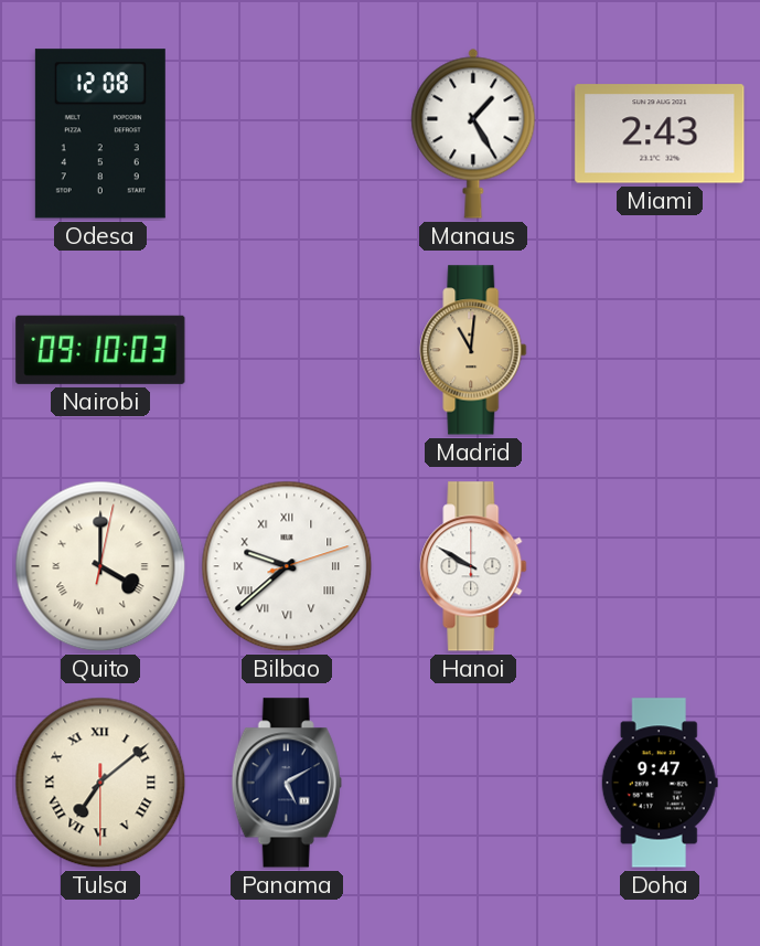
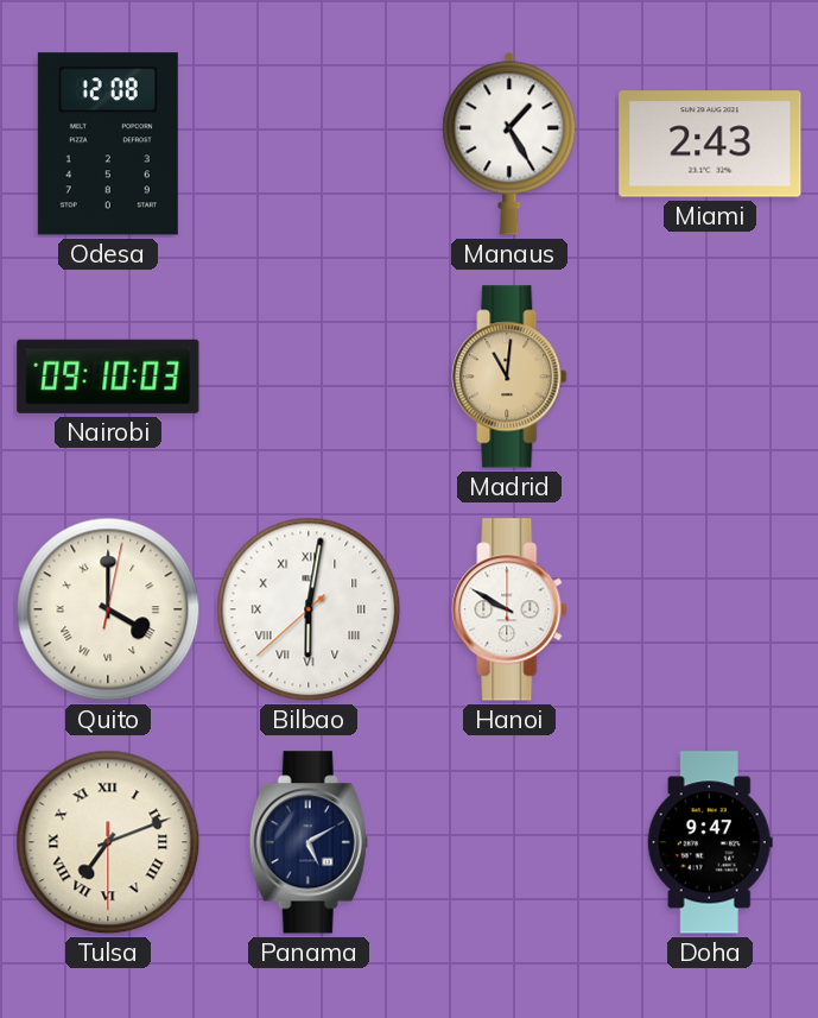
Bilbao: 9:38 -> 6:01 (309, 609)
Tulsa: 7:08 -> 7:11 (108, 842)
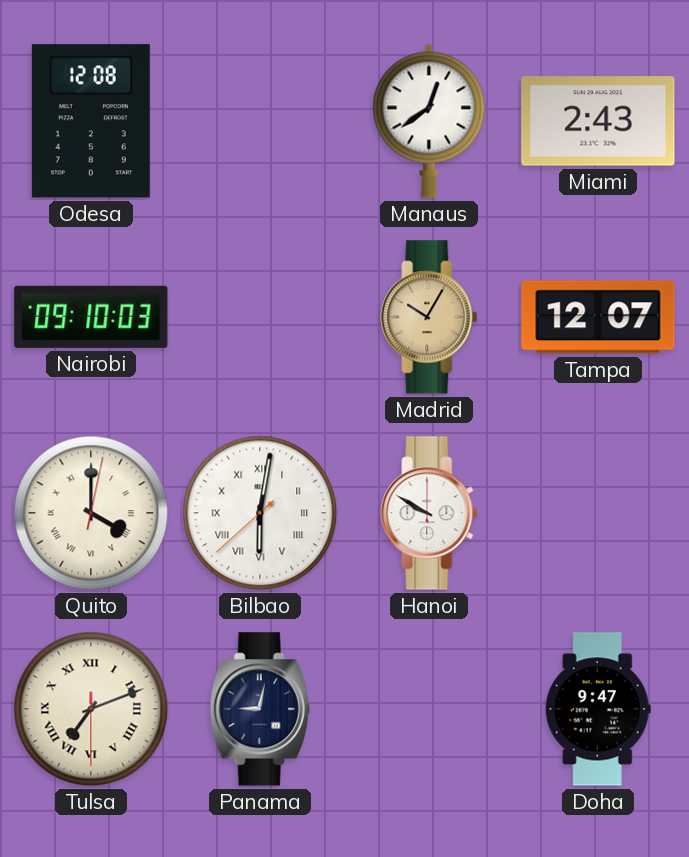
Manaus: 1:25 -> 12:39 (429, 121)
Madrid: 11:01 -> 10:05 (429, 317)
Tampa: none -> 12:07 (598, 317)
Panama: 5:10 -> 9:02 (260, 709)
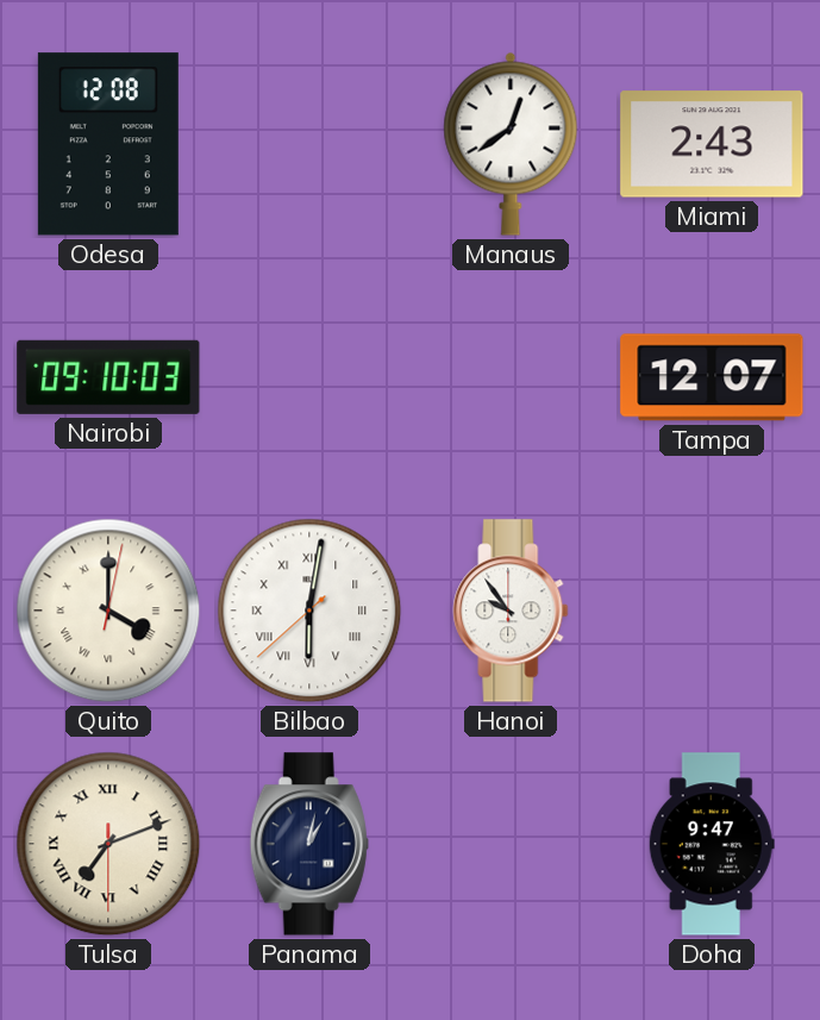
Madrid: 10:05 -> none (429, 317)
Hanoi: 9:50 -> 9:54 (511, 611)
Panama: 9:02 -> 1:02 (309, 844)
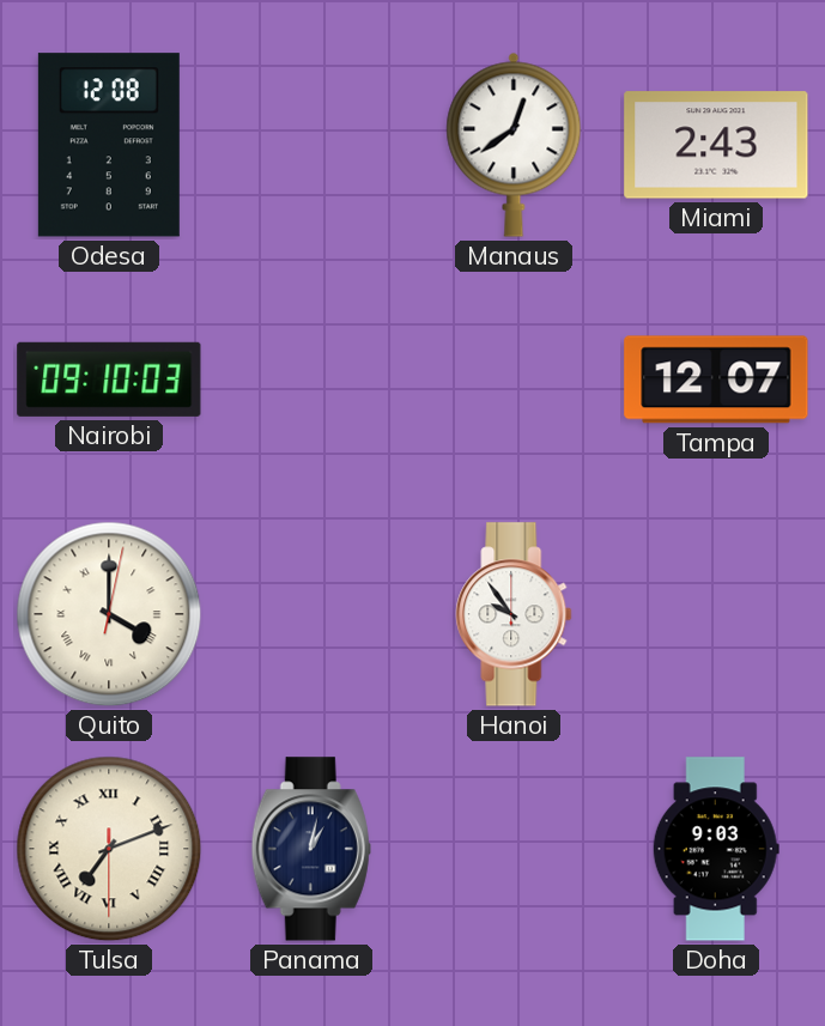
Bilbao: 6:01 -> none (309, 611)
Doha: 9:47 -> 9:03 (716, 849)
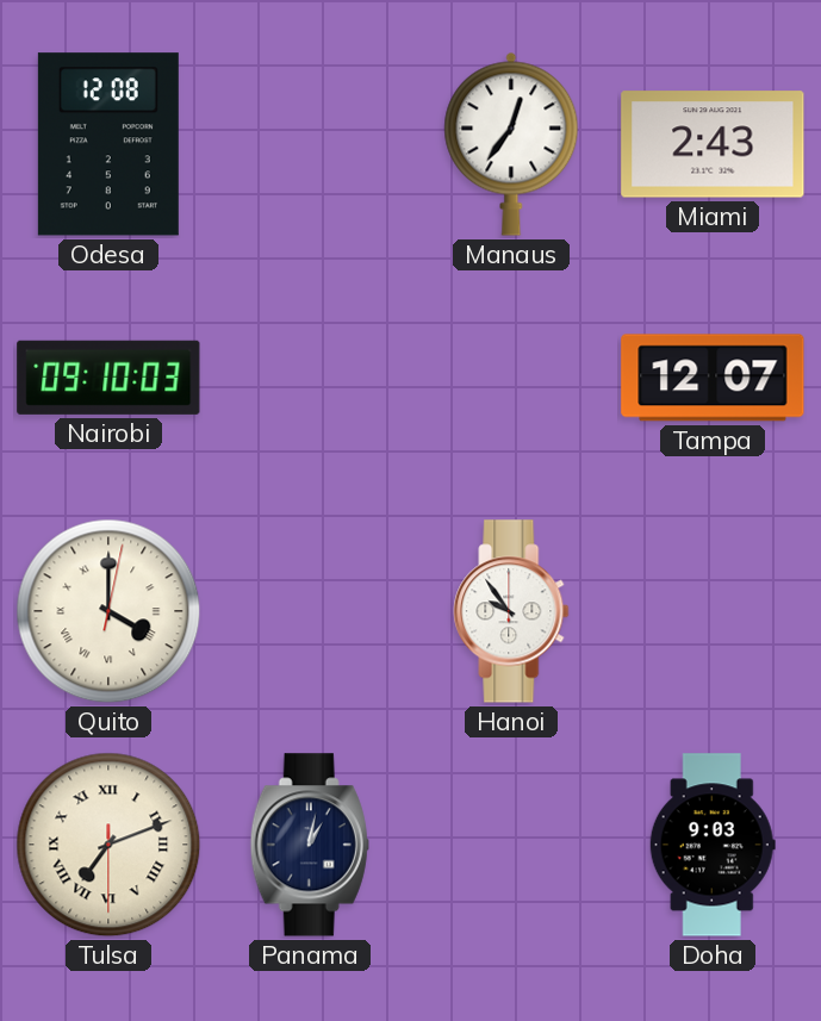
Manaus: 12:39 -> 12:36 (511, 144)
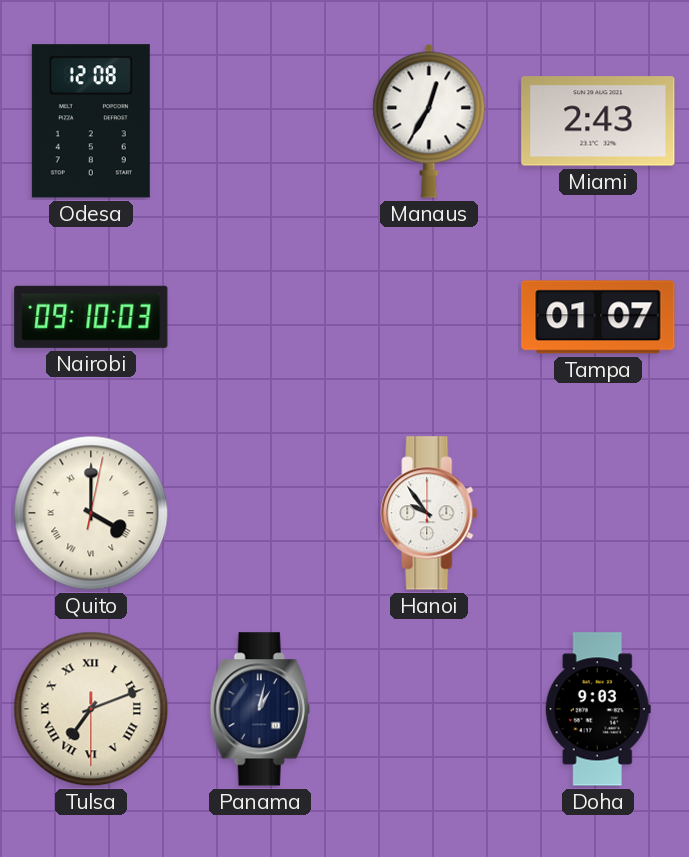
Manaus: 12:36 -> 12:35 (429, 121)
Tampa: 12:07 -> 01:07 (598, 317)
